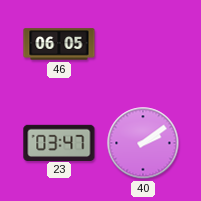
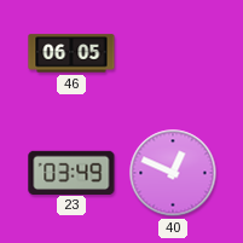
23: 03:47 -> 03:49 (71, 172)
40: 2:09 -> 12:49 (173, 173)
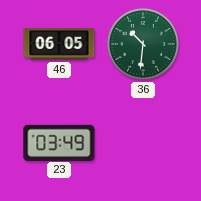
36: none -> 10:31 (143, 44)
40: 12:49 -> none (173, 173)
